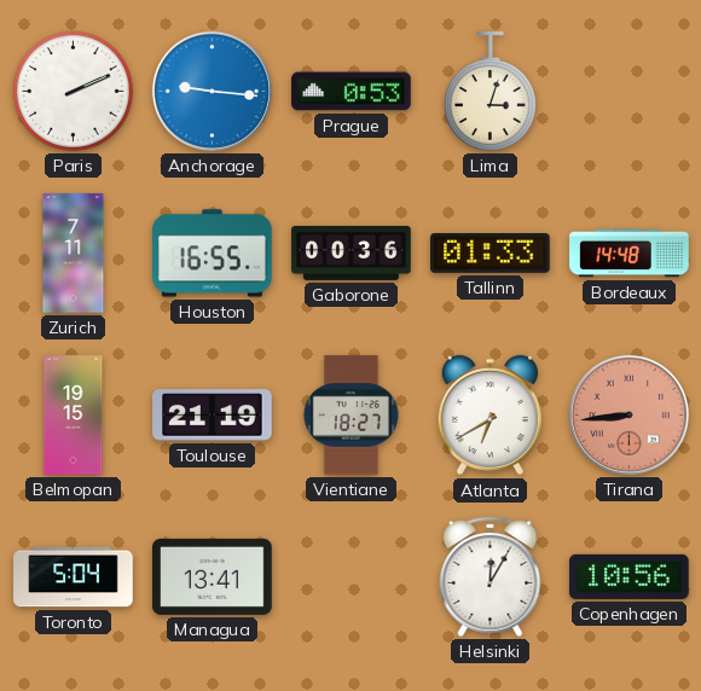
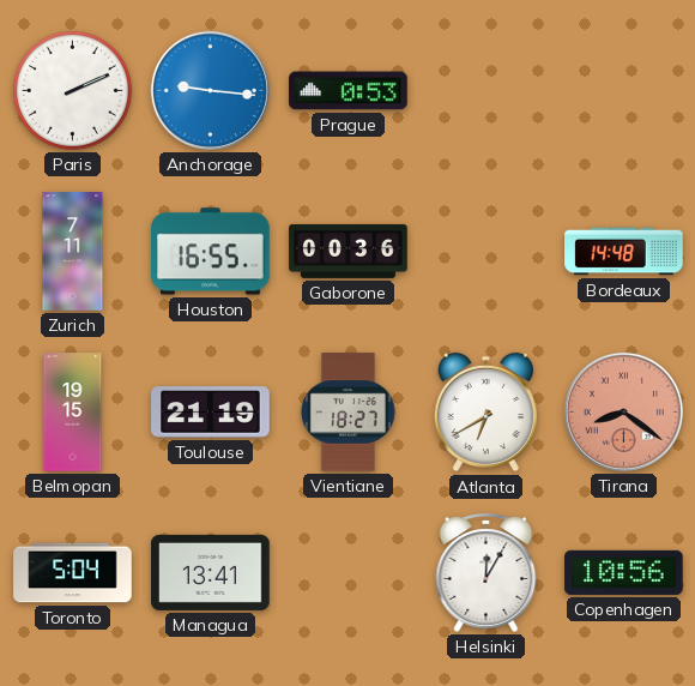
Lima: 3:03 -> none (489, 92)
Tallinn: 01:33 -> none (491, 252)
Tirana: 8:44 -> 8:21 (623, 411)
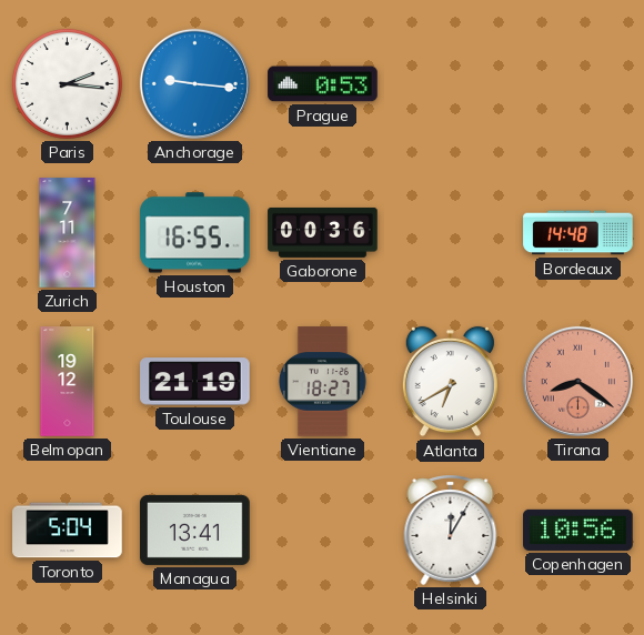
Paris: 2:11 -> 2:16 (67, 83)
Belmopan: 19:15 -> 19:12 (68, 382)
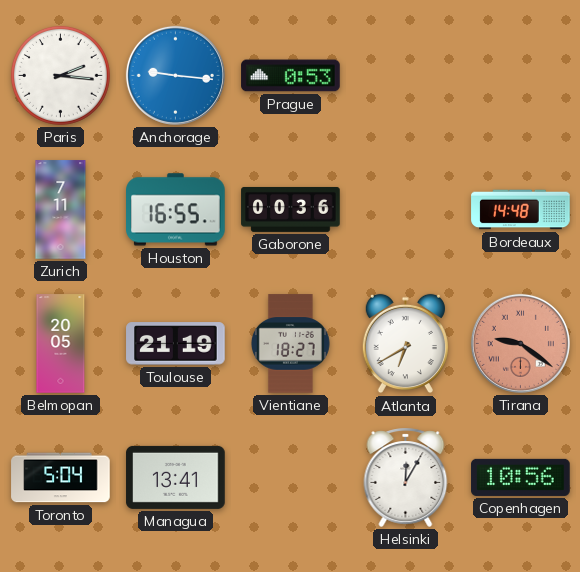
Belmopan: 19:12 -> 20:05 (61, 344)
Tirana: 8:21 -> 9:21 (520, 343)
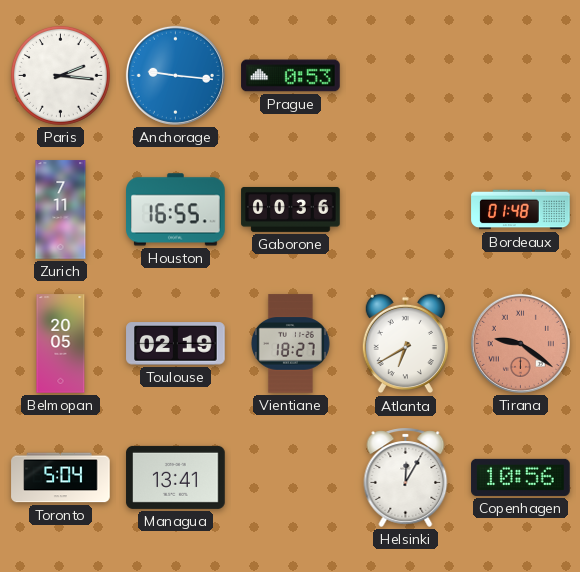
Bordeaux: 14:48 -> 01:48 (521, 210)
Toulouse: 21:19 -> 02:19 (176, 344)
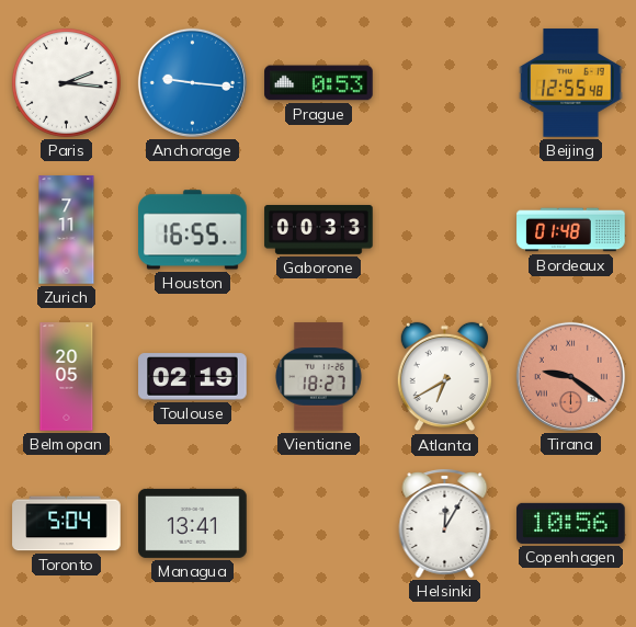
Beijing: none -> 12:55 (571, 83)
Gaborone: 00:36 -> 00:33 (319, 229)
